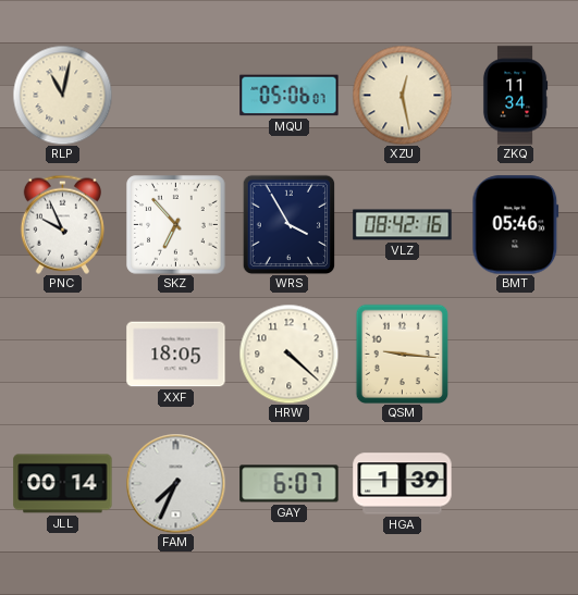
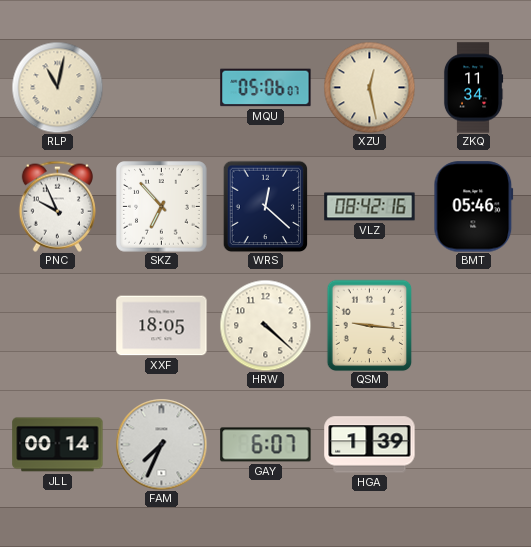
WRS: 3:55 -> 12:22 (266, 206)
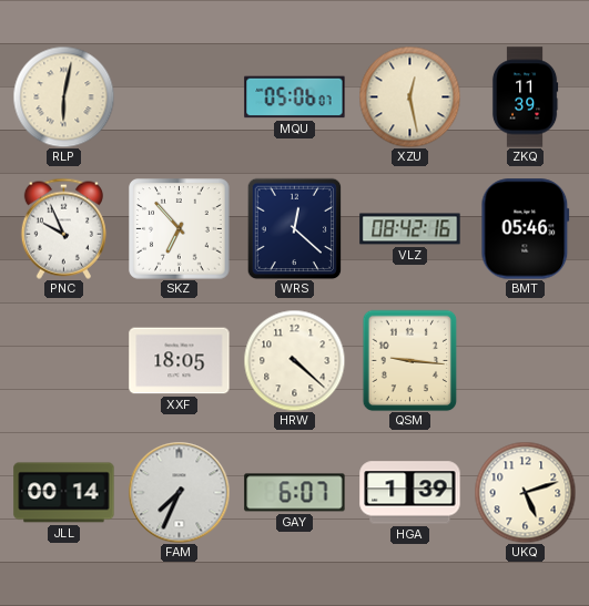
RLP: 11:02 -> 6:02 (63, 96)
ZKQ: 11:34 -> 11:39 (525, 97)
UKQ: none -> 5:12 (525, 492)
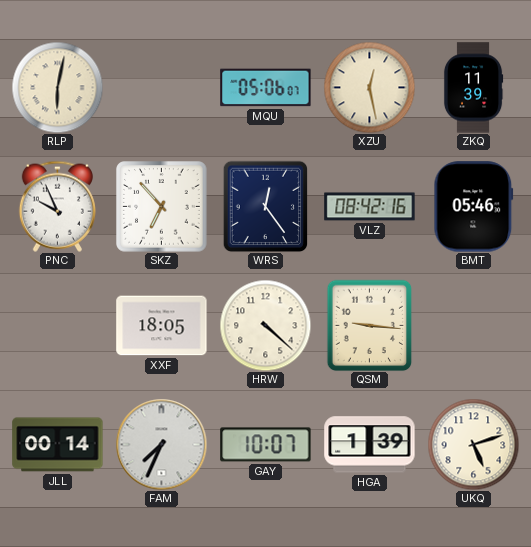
WRS: 12:22 -> 12:24 (266, 206)
GAY: 6:07 -> 10:07 (266, 445)
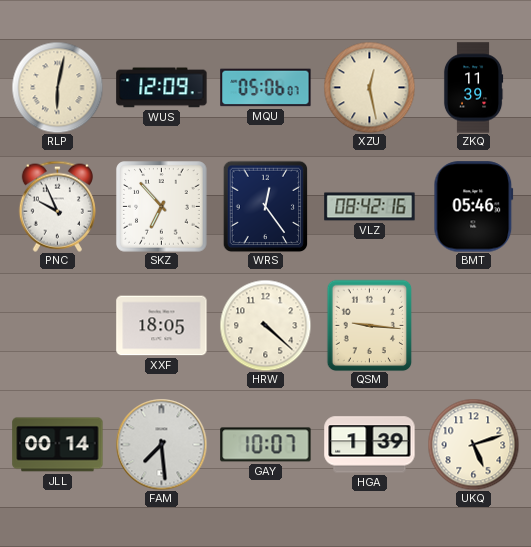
WUS: none -> 12:09 (162, 88)
FAM: 7:34 -> 7:29 (161, 444)
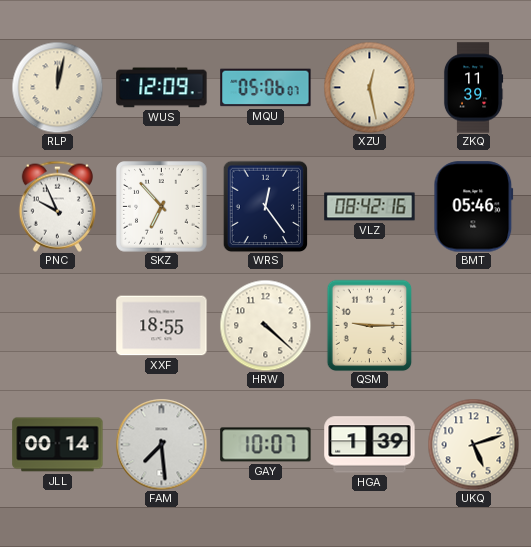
RLP: 6:02 -> 12:02 (57, 87)
XXF: 18:05 -> 18:55 (162, 326)
QSM: 9:16 -> 9:15 (370, 325)
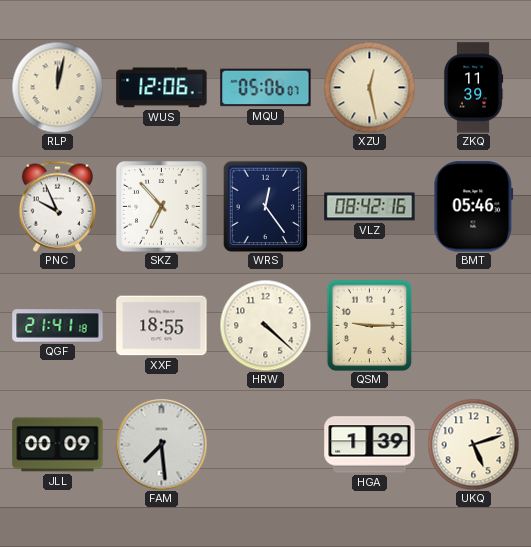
WUS: 12:09 -> 12:06 (162, 88)
QGF: none -> 21:41 (58, 326)
JLL: 00:14 -> 00:09 (58, 445)
GAY: 10:07 -> none (266, 445)
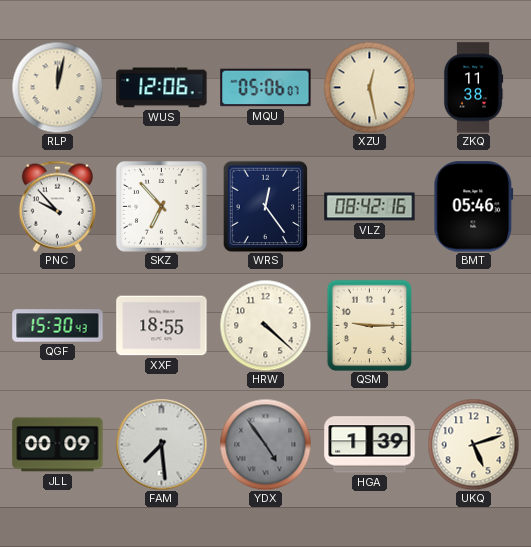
ZKQ: 11:39 -> 11:38 (473, 88)
PNC: 9:56 -> 9:53 (57, 206)
QGF: 21:41 -> 15:30 (58, 326)
YDX: none -> 4:54 (265, 444)
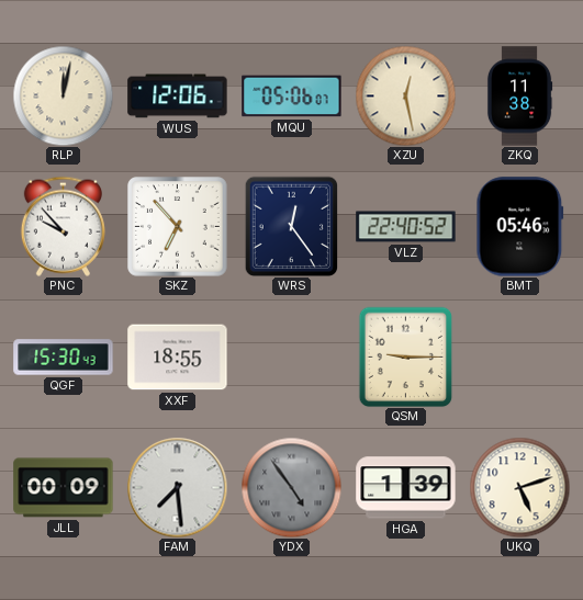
VLZ: 08:42 -> 22:40 (406, 227)
HRW: 4:22 -> none (265, 325)
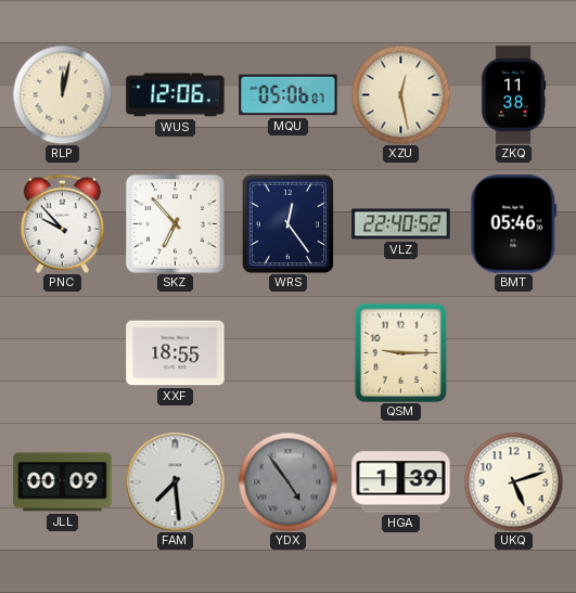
QGF: 15:30 -> none (64, 358)
